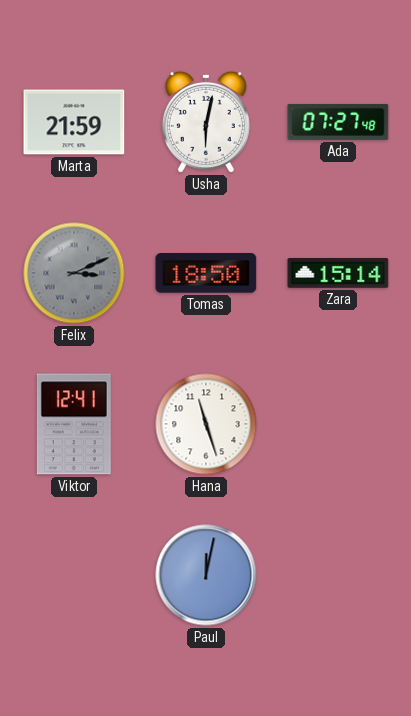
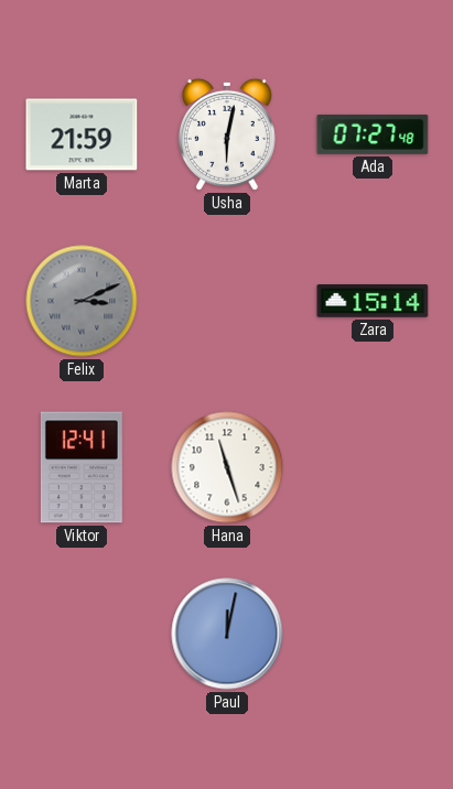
Tomas: 18:50 -> none (206, 273)
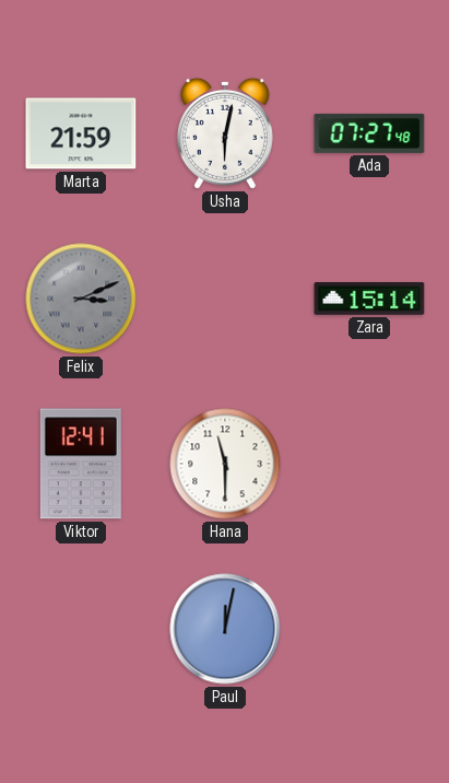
Hana: 11:27 -> 11:30 (225, 464)
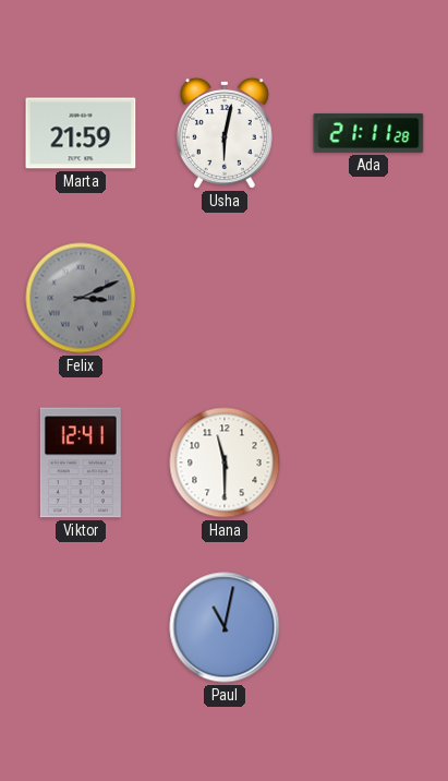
Ada: 07:27 -> 21:11 (368, 133)
Zara: 15:14 -> none (369, 300)
Paul: 12:02 -> 11:02 (225, 627)
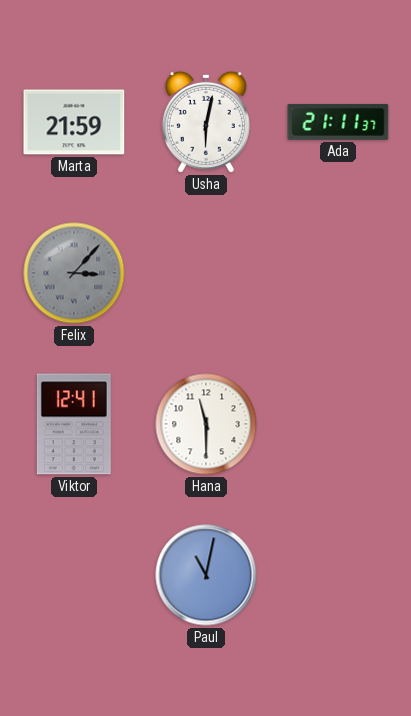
Ada: 21:11:28 -> 21:11:37 (338, 122)
Felix: 3:11 -> 3:07 (74, 273)
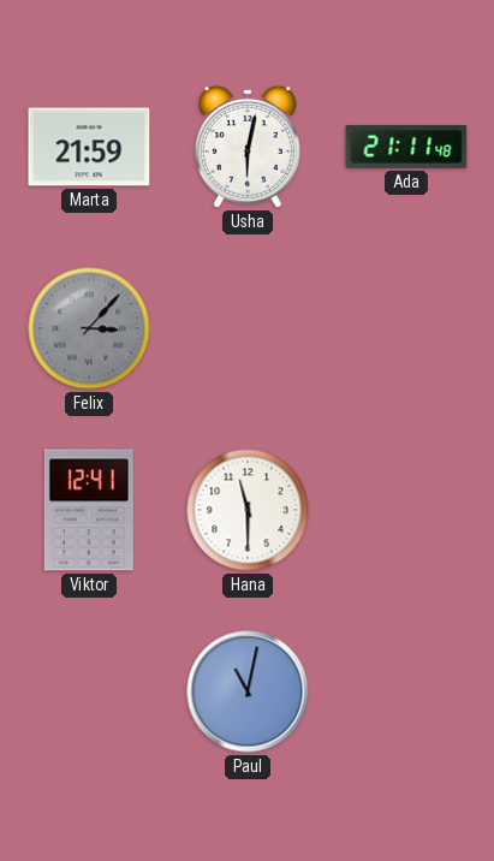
Ada: 21:11:37 -> 21:11:48 (406, 147)
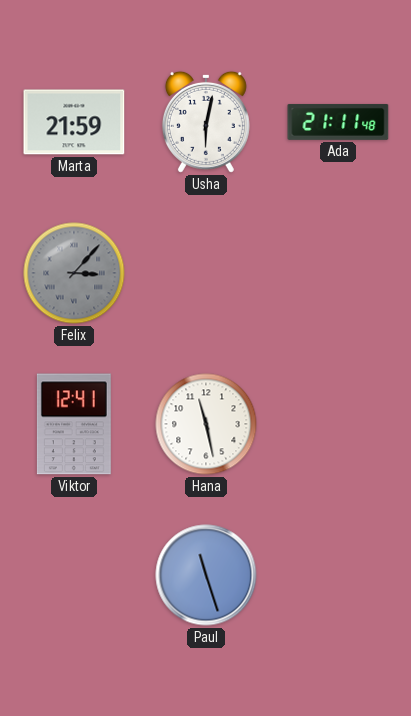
Hana: 11:30 -> 11:28 (206, 424)
Paul: 11:02 -> 11:27 (206, 575)
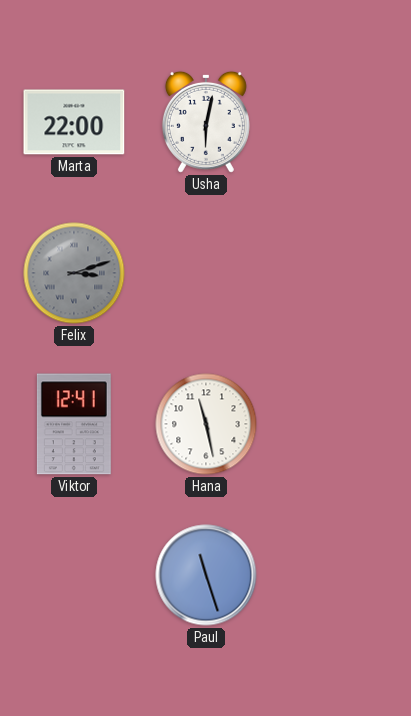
Marta: 21:59 -> 22:00 (74, 122)
Ada: 21:11 -> none (338, 122)
Felix: 3:07 -> 3:12 (74, 273)
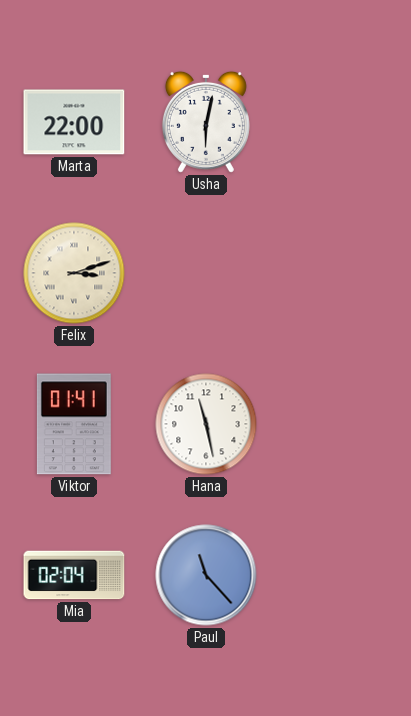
Felix dial: grey -> cream (74, 273)
Viktor: 12:41 -> 01:41 (74, 424)
Mia: none -> 02:04 (74, 575)
Paul: 11:27 -> 11:23 (206, 575)
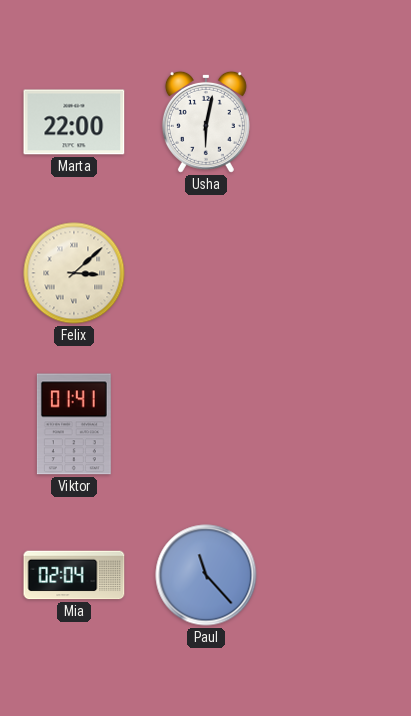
Felix: 3:12 -> 3:08 (74, 273)
Hana: 11:28 -> none (206, 424)
